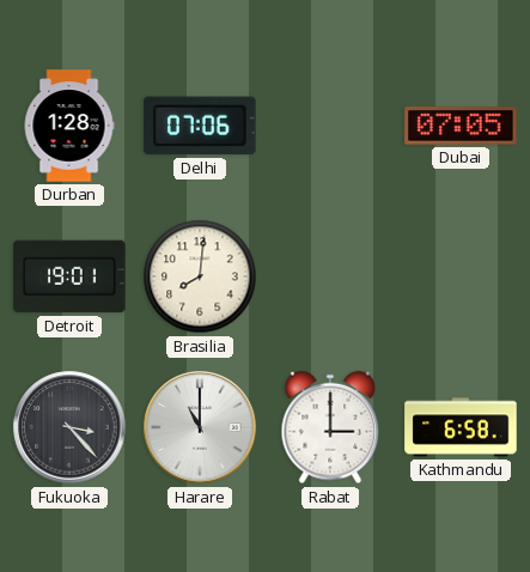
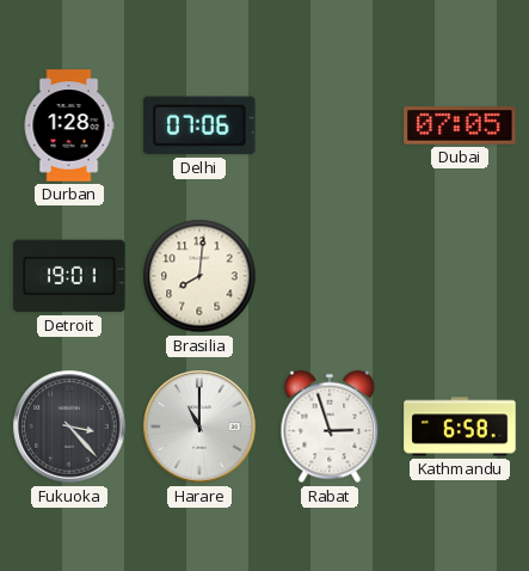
Rabat: 3:00 -> 2:57 (330, 426)
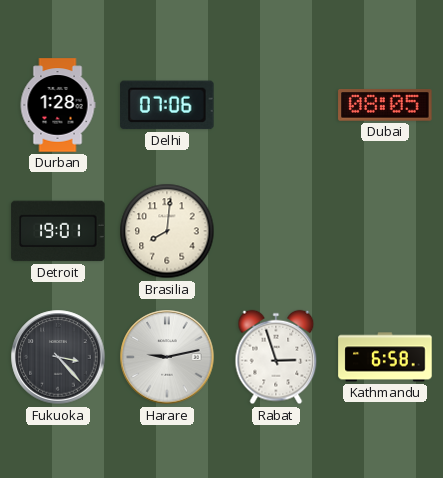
Dubai: 07:05 -> 08:05 (385, 105)
Harare: 11:00 -> 9:13 (167, 357)
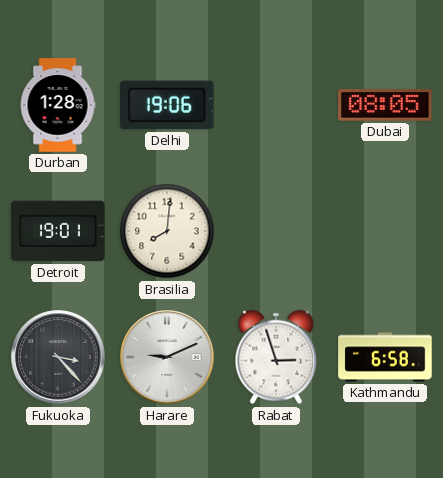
Delhi: 07:06 -> 19:06 (167, 105)
Harare: 9:13 -> 9:11 (167, 357)
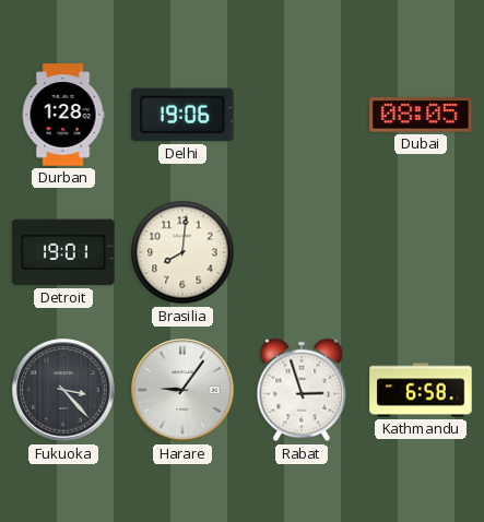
Harare: 9:11 -> 9:06 (182, 390)
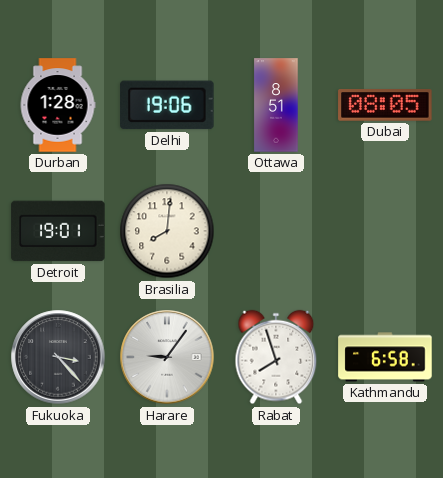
Ottawa: none -> 8:51 (276, 105)
Rabat: 2:57 -> 7:57 (276, 357)
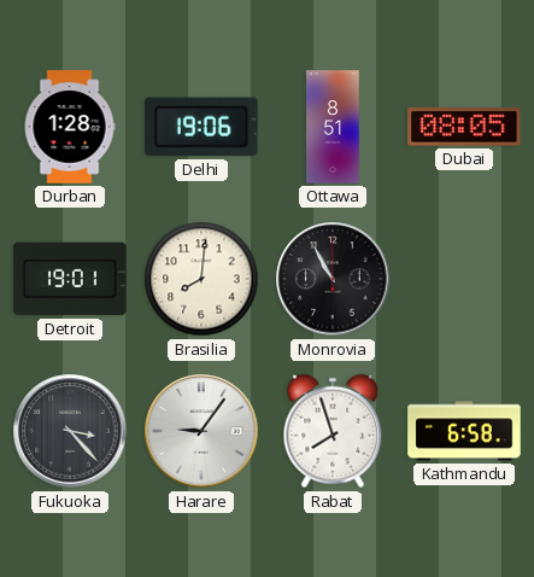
Monrovia: none -> 10:55 (333, 279)
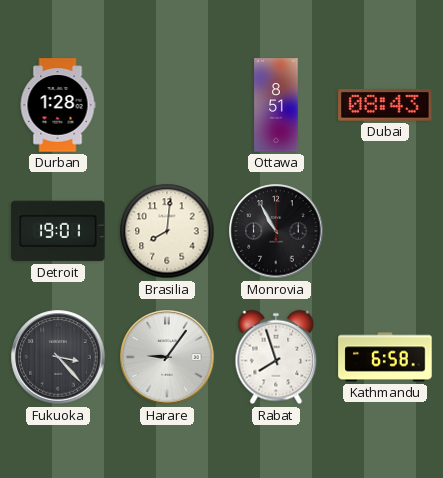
Delhi: 19:06 -> none (201, 127)
Dubai: 08:05 -> 08:43 (385, 105)
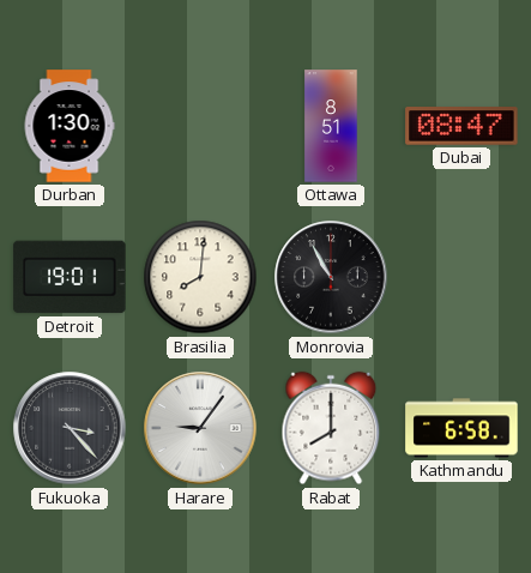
Durban: 1:28 -> 1:30 (70, 126)
Dubai: 08:43 -> 08:47 (461, 126)
Rabat: 7:57 -> 8:00 (331, 428)
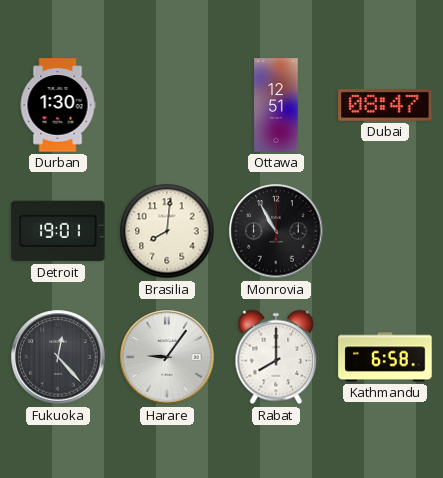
Ottawa: 8:51 -> 12:51 (276, 105)
Fukuoka: 3:23 -> 12:23 (58, 357)
